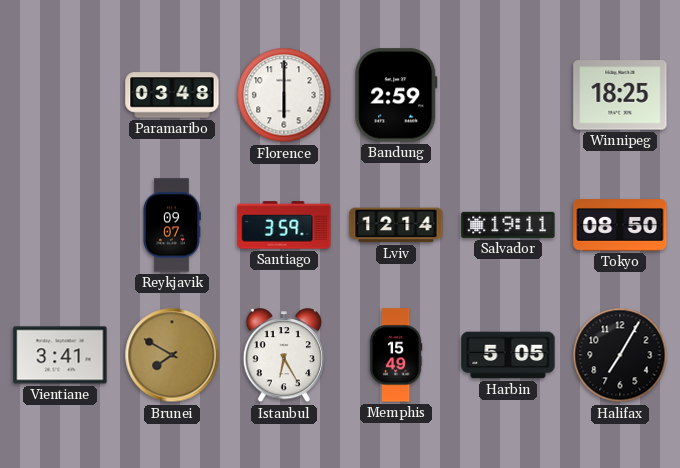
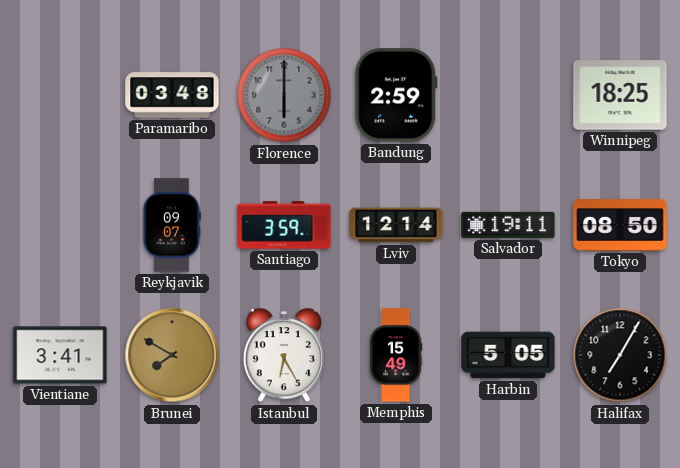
Florence dial: white -> grey (284, 95)
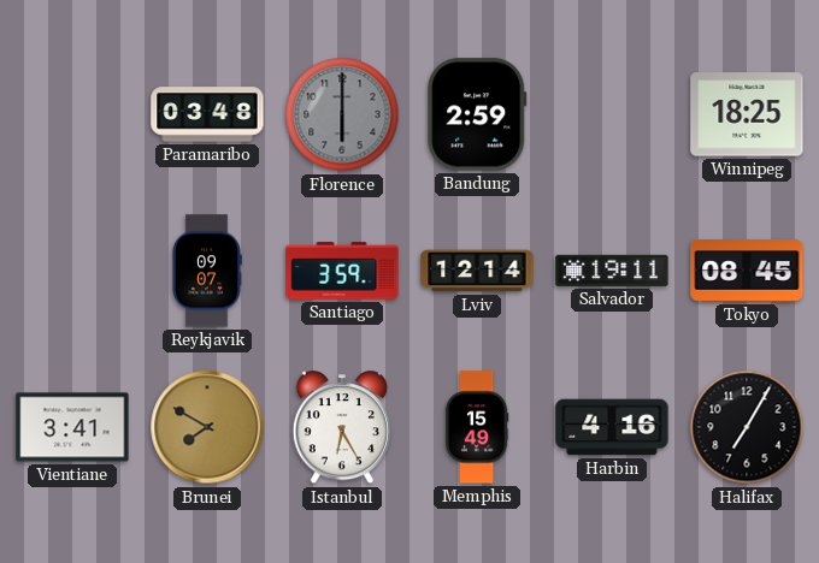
Tokyo: 08:50 -> 08:45 (747, 271)
Harbin: 5:05 -> 4:16 (612, 427)
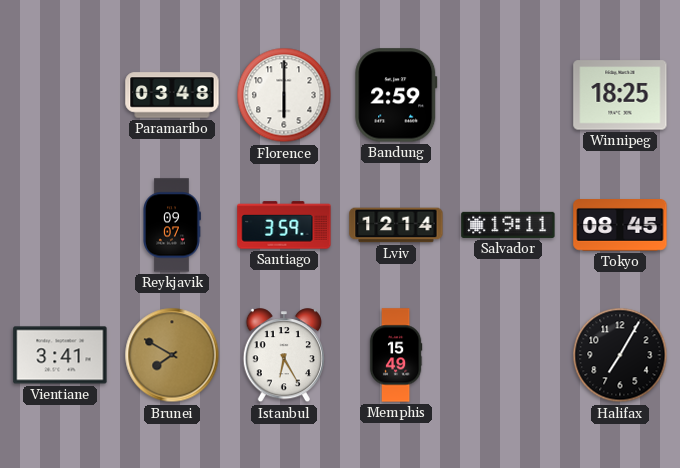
Florence dial: grey -> white (284, 95)
Harbin: 4:16 -> none (612, 427)
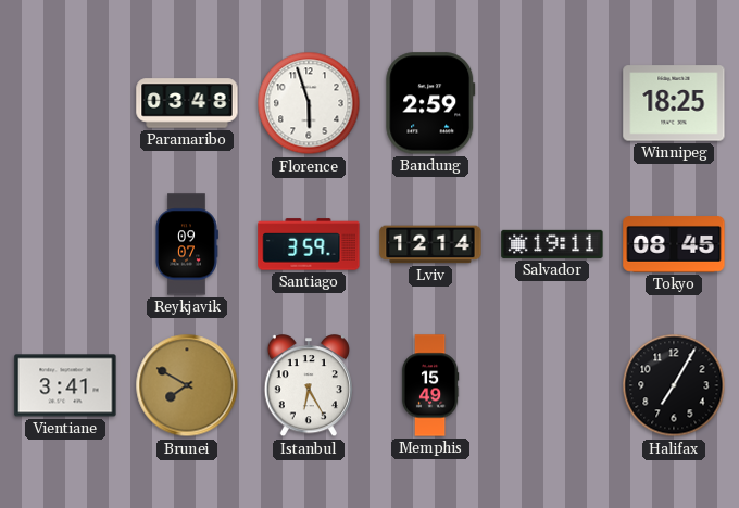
Florence: 6:00 -> 5:57 (309, 103)
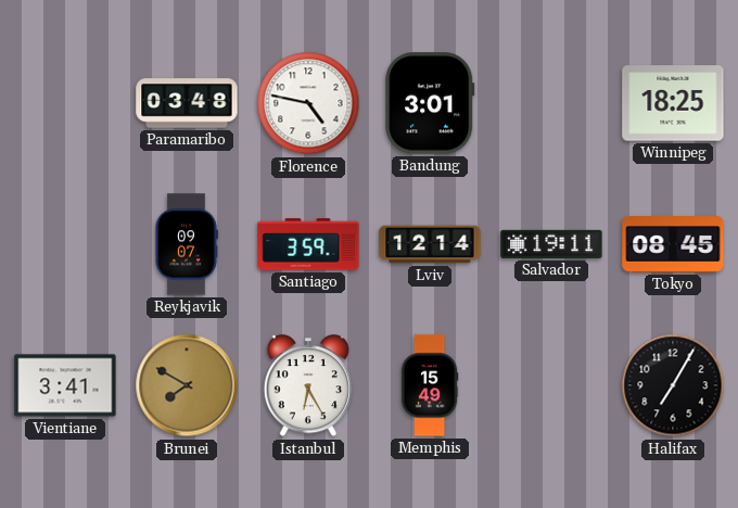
Florence: 5:57 -> 4:47 (308, 103)
Bandung: 2:59 -> 3:01 (430, 103)
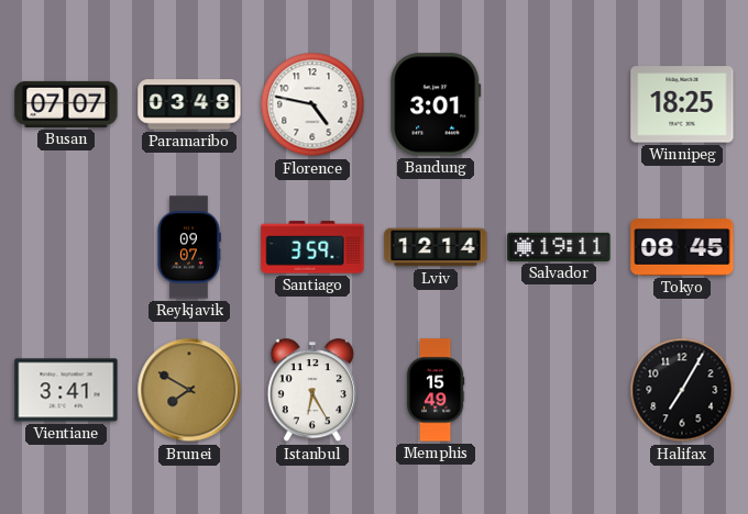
Busan: none -> 07:07 (66, 104)
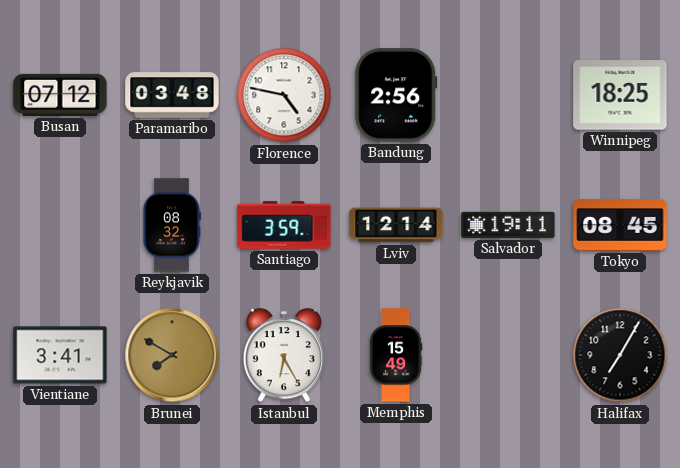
Busan: 07:07 -> 07:12 (60, 95)
Bandung: 3:01 -> 2:56 (396, 95)
Reykjavik: 09:07 -> 08:32 (172, 225)
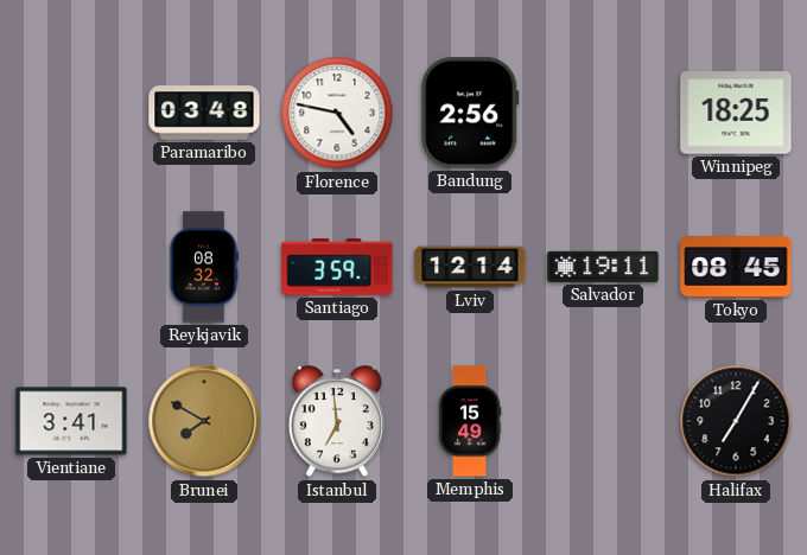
Busan: 07:12 -> none (60, 95)
Istanbul: 6:25 -> 6:59 (337, 422)
